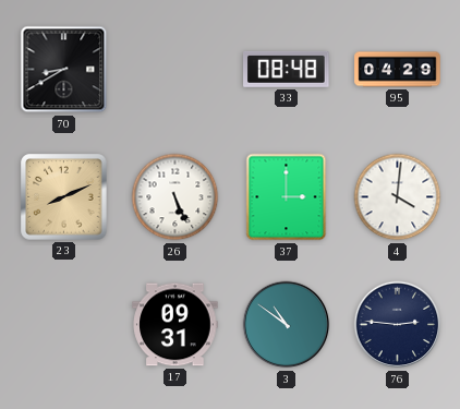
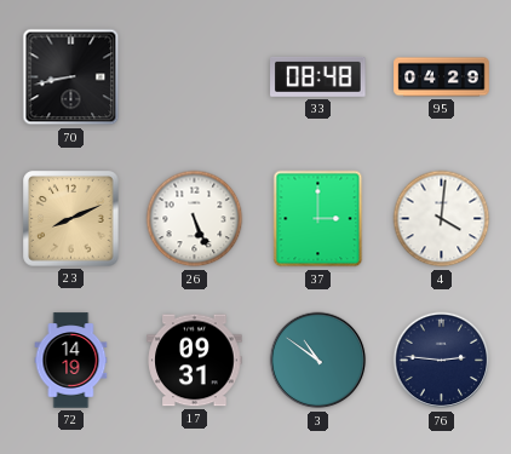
70: 8:40 -> 8:43 (71, 77)
72: none -> 14:19 (71, 361)
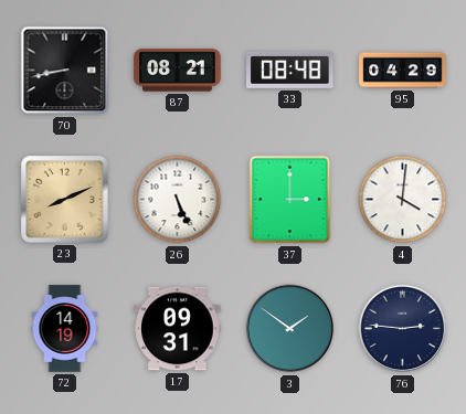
87: none -> 08:21 (178, 71)
3: 10:51 -> 1:51 (290, 329)
